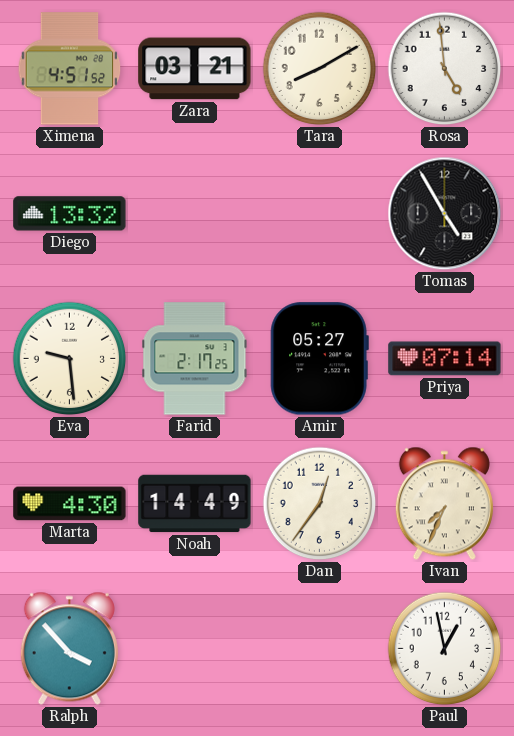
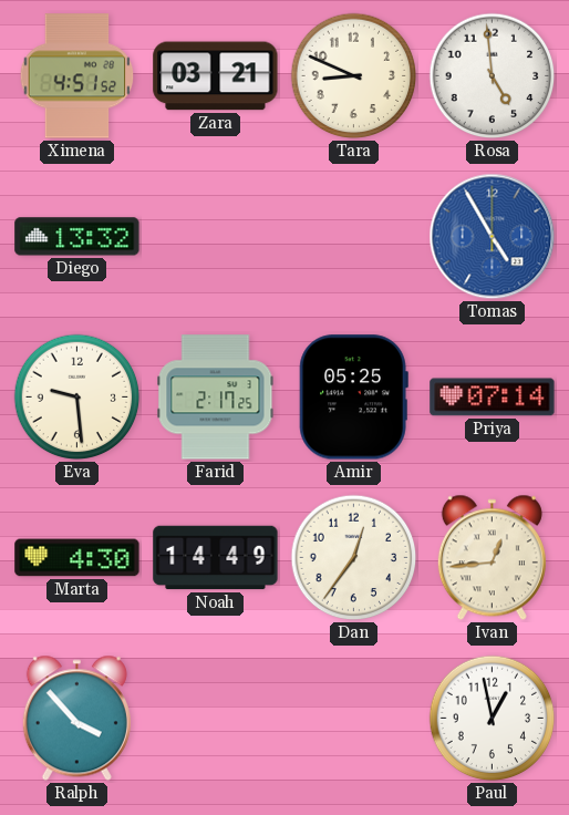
Tara: 8:10 -> 8:49 (354, 76)
Tomas dial: black -> blue (493, 237)
Amir: 05:27 -> 05:25 (353, 398)
Ivan: 7:34 -> 12:44 (492, 558)
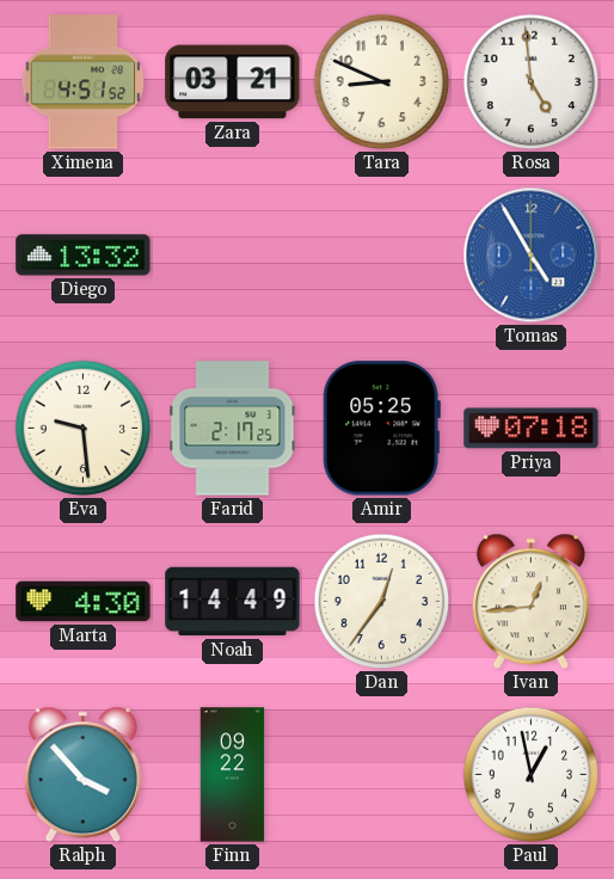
Priya: 07:14 -> 07:18 (532, 429)
Finn: none -> 09:22 (233, 775)
